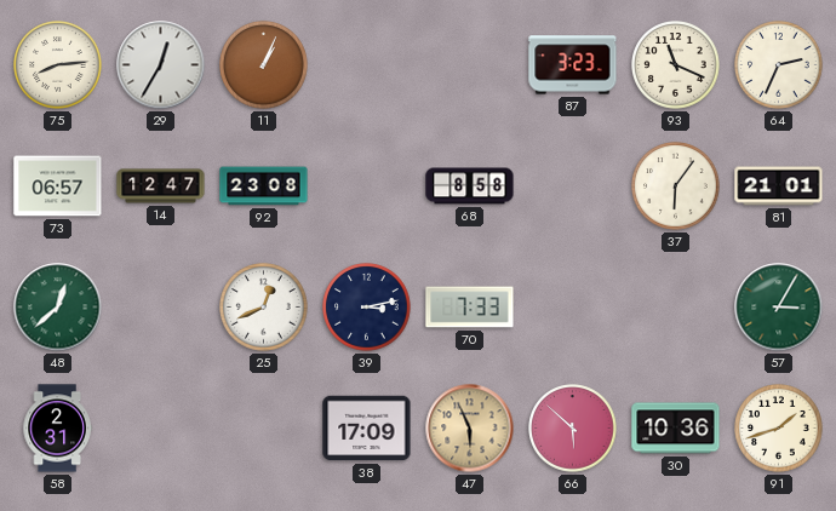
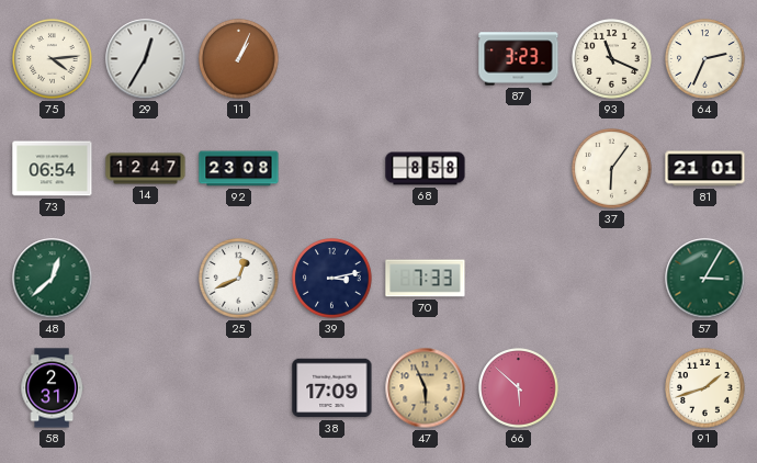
75: 8:14 -> 4:14 (53, 59)
73: 06:57 -> 06:54 (53, 169)
30: 10:36 -> none (676, 429)
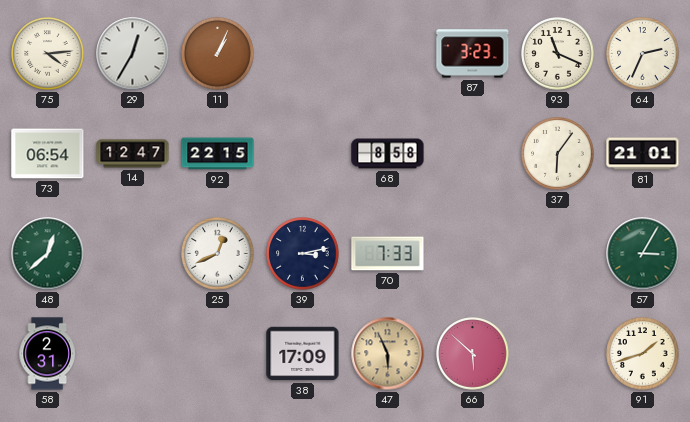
92: 23:08 -> 22:15 (218, 154)
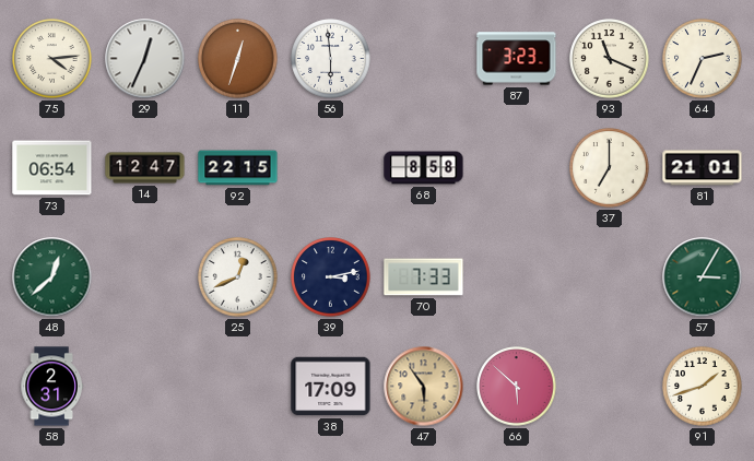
29: 12:35 -> 12:34 (145, 59)
11: 1:04 -> 12:33 (238, 59)
56: none -> 5:59 (331, 59)
37: 6:06 -> 7:00 (610, 168)
47: 5:56 -> 5:54 (424, 387)
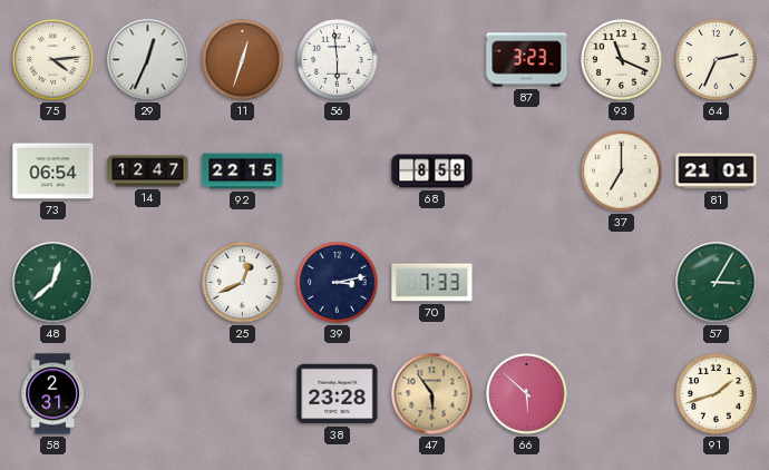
38: 17:09 -> 23:28 (338, 394)
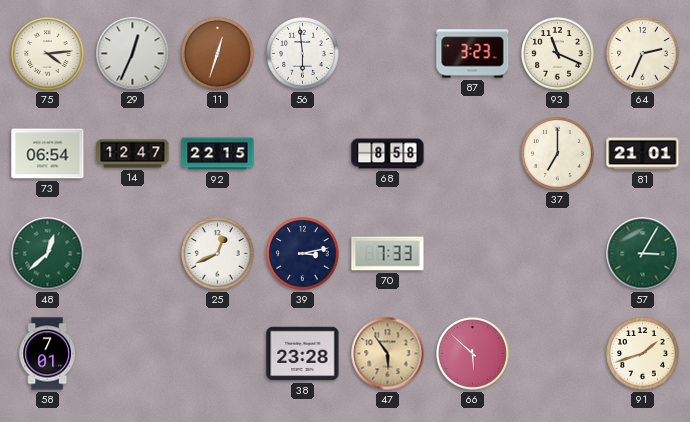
58: 2:31 -> 7:01 (47, 354)
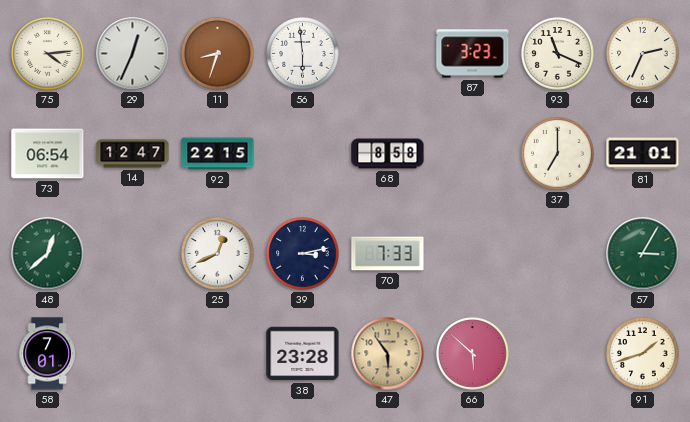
11: 12:33 -> 8:33 (218, 54)
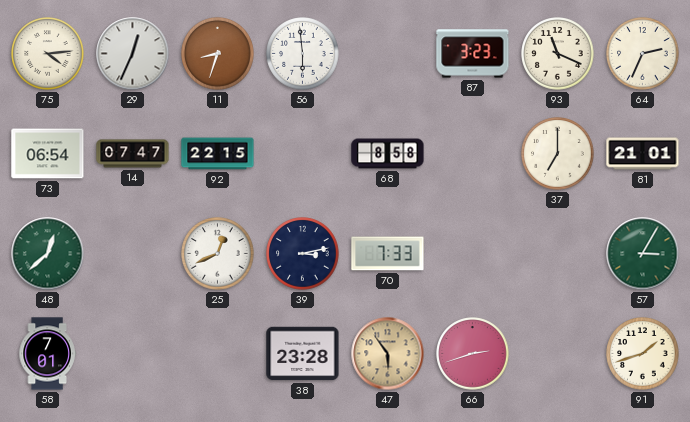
14: 12:47 -> 07:47 (133, 154)
66: 5:52 -> 2:42 (473, 354)
